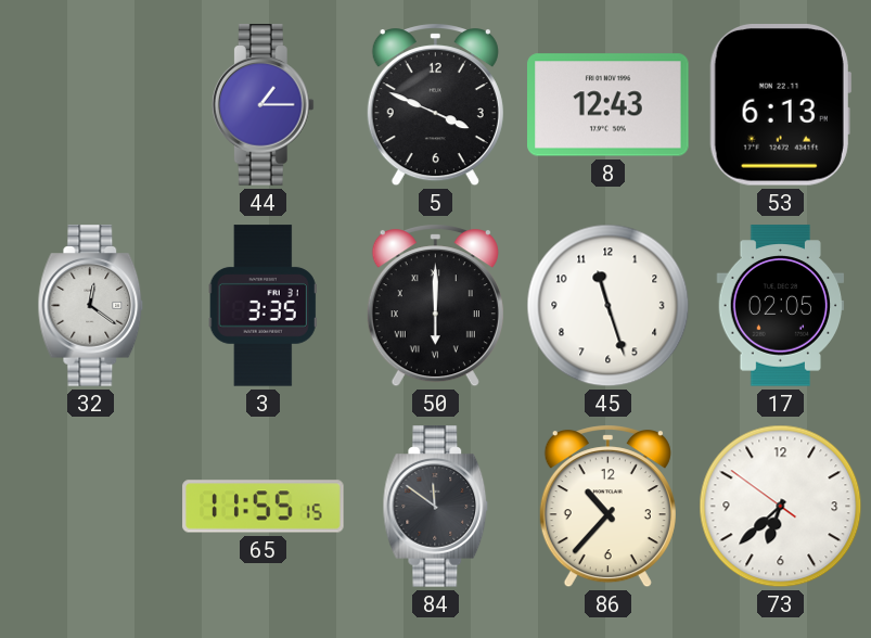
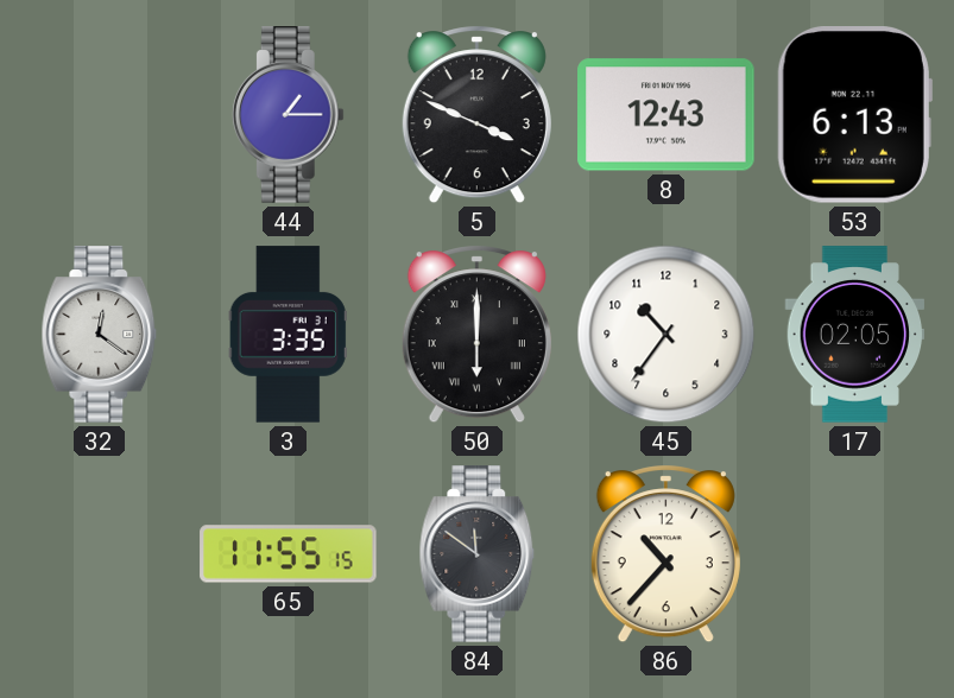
45: 11:27 -> 10:36 (666, 335)
73: 6:37 -> none (781, 507)
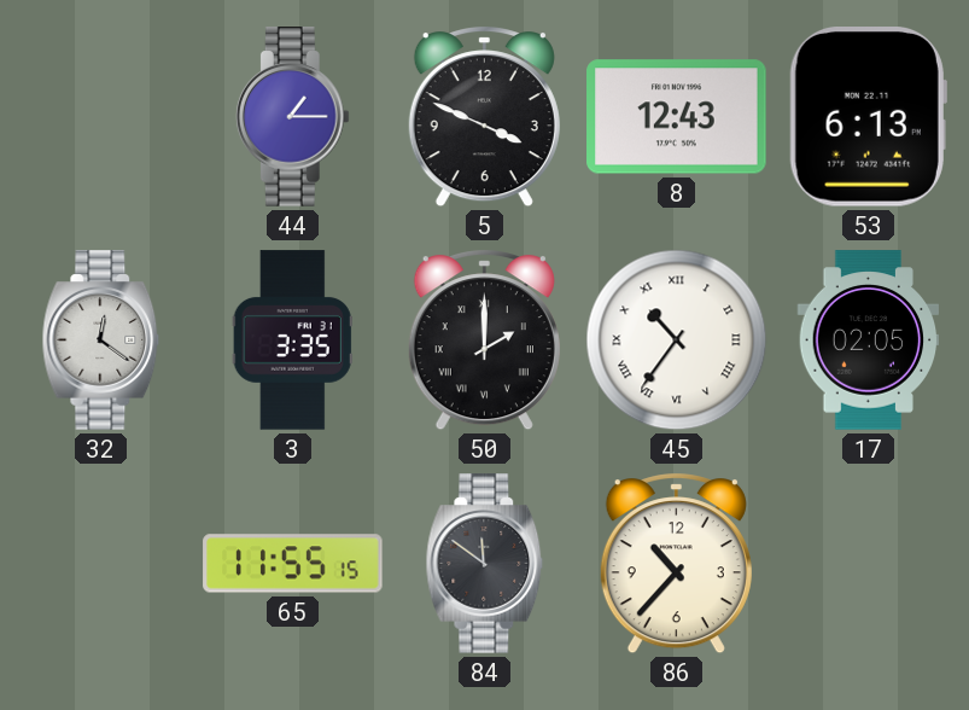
50: 6:00 -> 2:00 (484, 341)
45 numerals: Arabic -> Roman (677, 341)
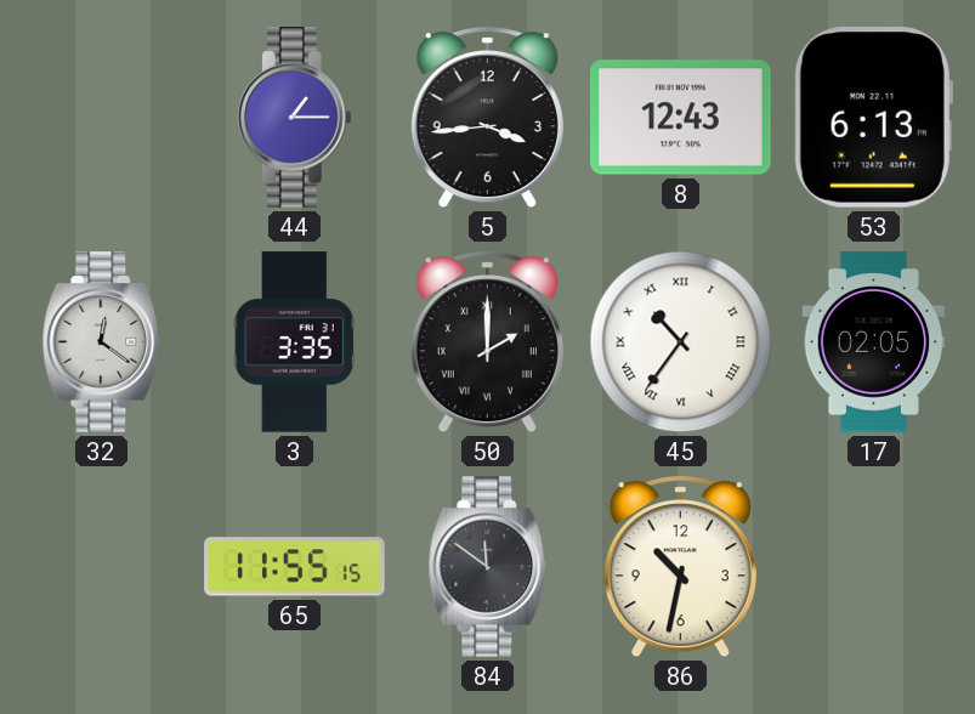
5: 3:49 -> 3:44 (487, 118)
86: 10:37 -> 10:32 (680, 567)
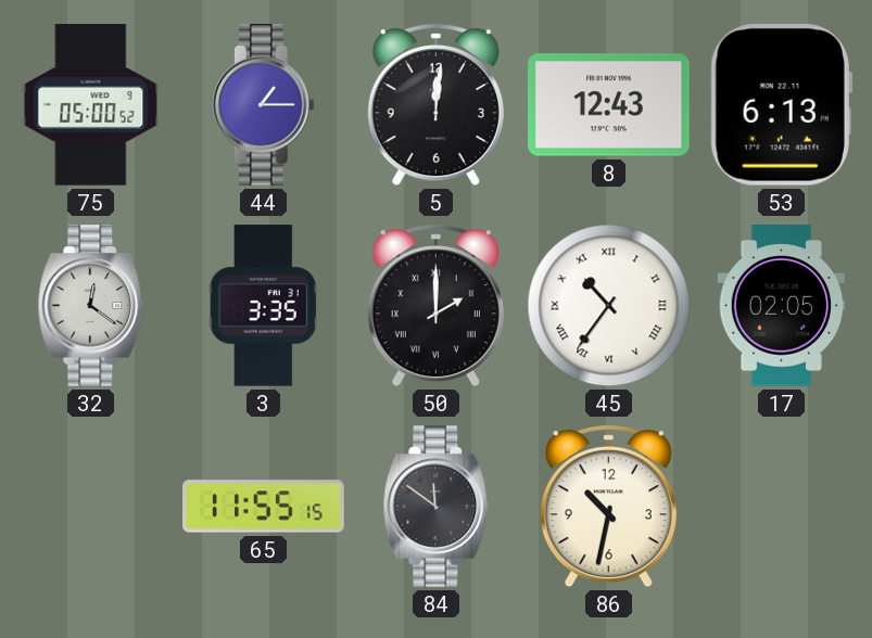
75: none -> 05:00 (91, 105)
5: 3:44 -> 12:01 (435, 105)
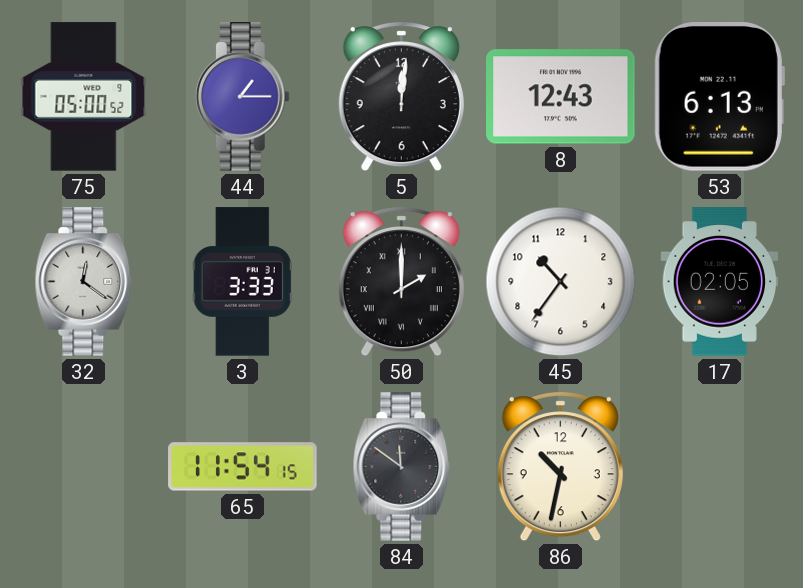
3: 3:35 -> 3:33 (242, 282)
45 numerals: Roman -> Arabic (561, 282)
65: 11:55 -> 11:54 (243, 467)
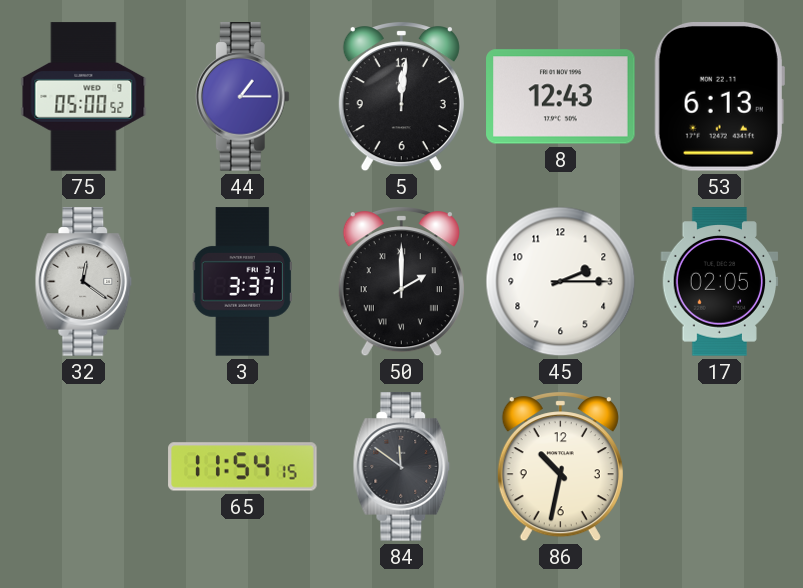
3: 3:33 -> 3:37 (242, 282)
45: 10:36 -> 2:15 (561, 282)
